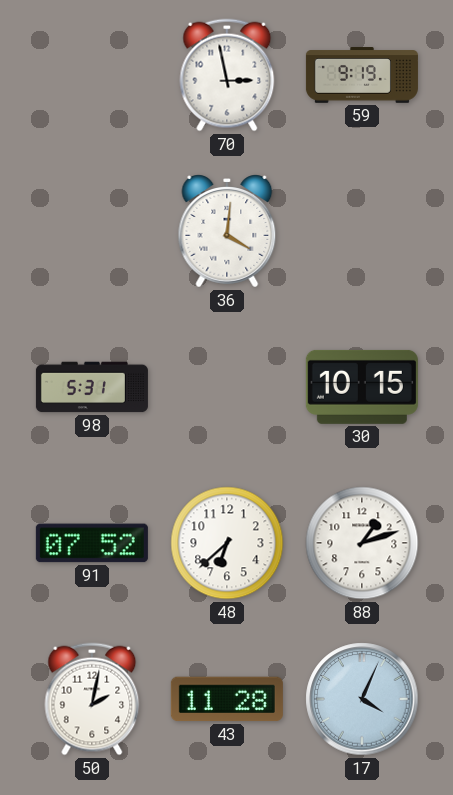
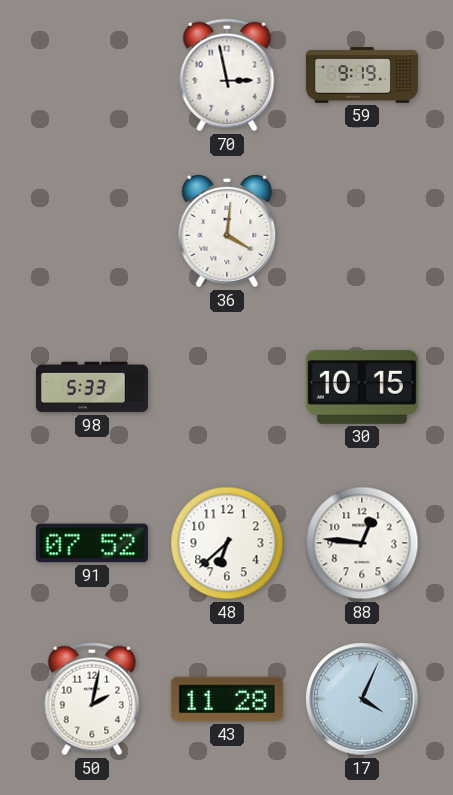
98: 5:31 -> 5:33 (92, 387)
88: 1:12 -> 12:46 (362, 543)
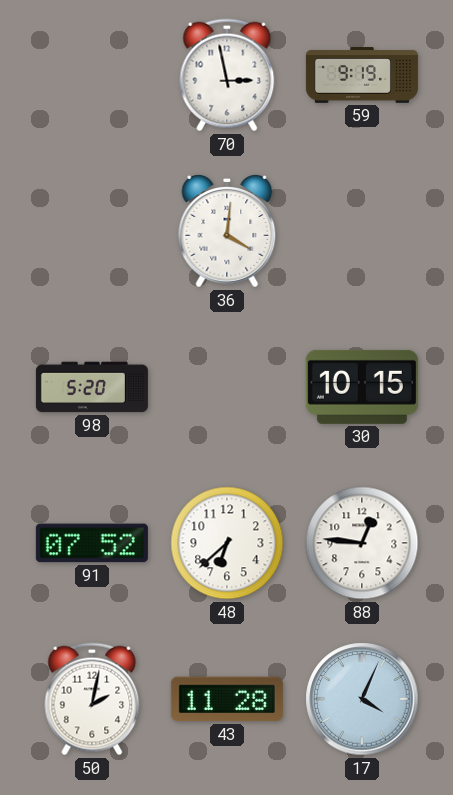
98: 5:33 -> 5:20 (92, 387)
